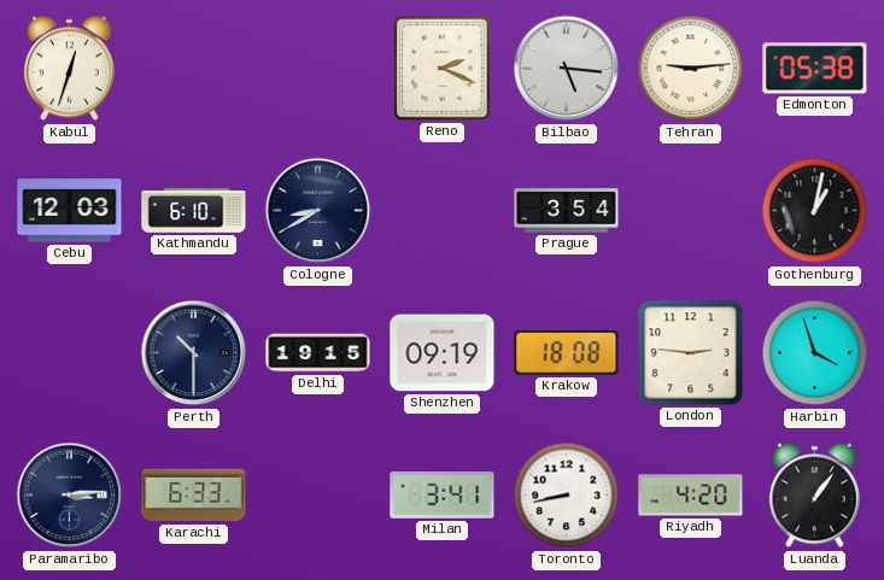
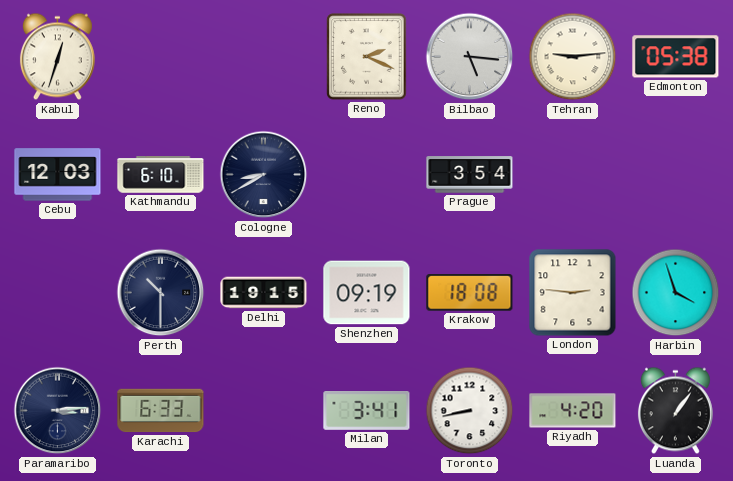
Gothenburg: 1:02 -> none (815, 211)
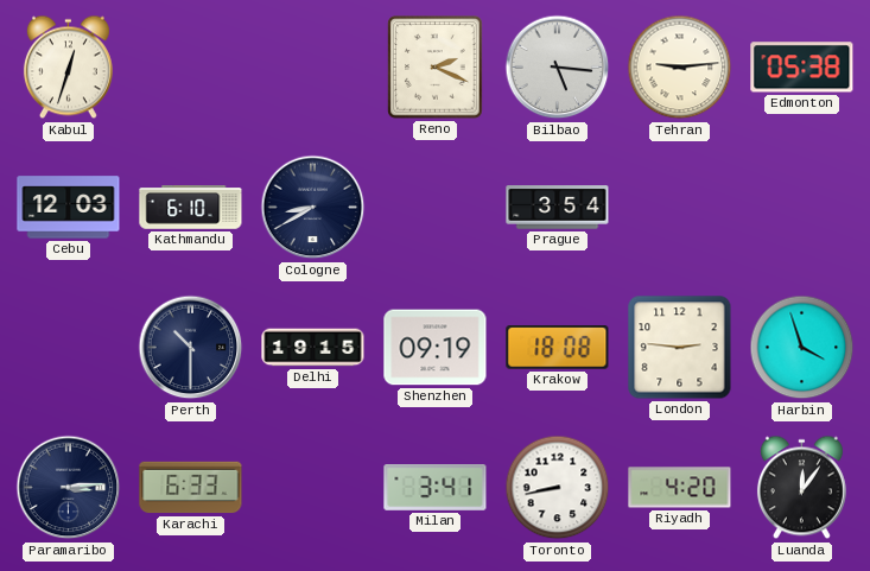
Luanda: 1:06 -> 12:06 (801, 488)
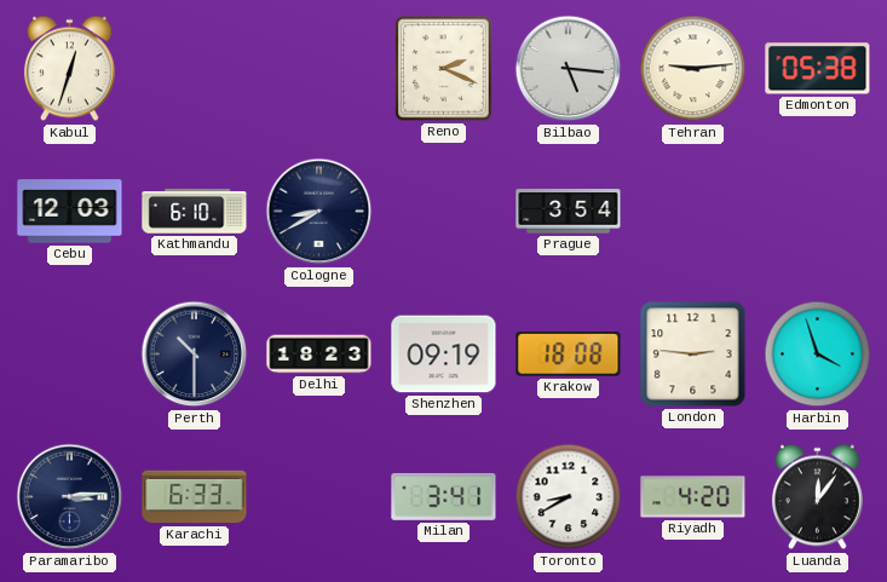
Delhi: 19:15 -> 18:23 (319, 355)
Toronto: 8:43 -> 8:40 (569, 497)
